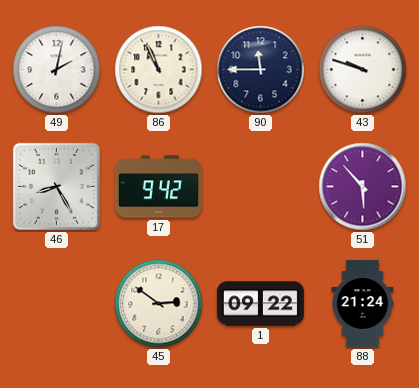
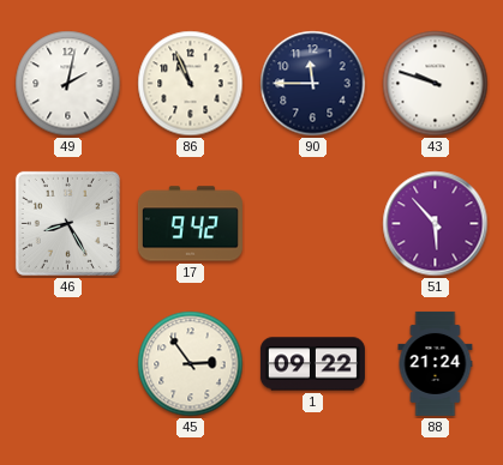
45: 2:51 -> 2:54 (191, 364)
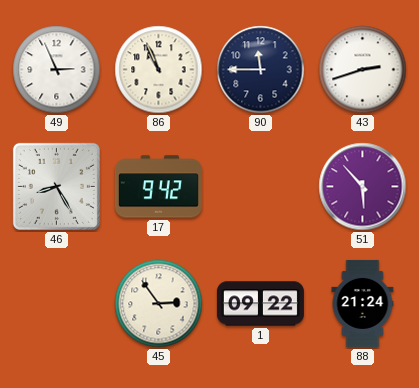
49: 2:02 -> 2:56 (57, 70)
43: 9:48 -> 2:42 (363, 70)
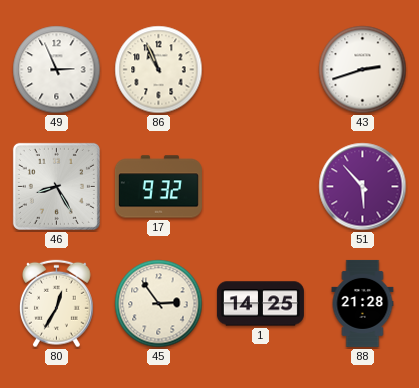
90: 11:45 -> none (261, 70)
17: 9:42 -> 9:32 (158, 187)
80: none -> 12:35 (56, 304)
1: 09:22 -> 14:25 (260, 304)
88: 21:24 -> 21:28 (363, 303)
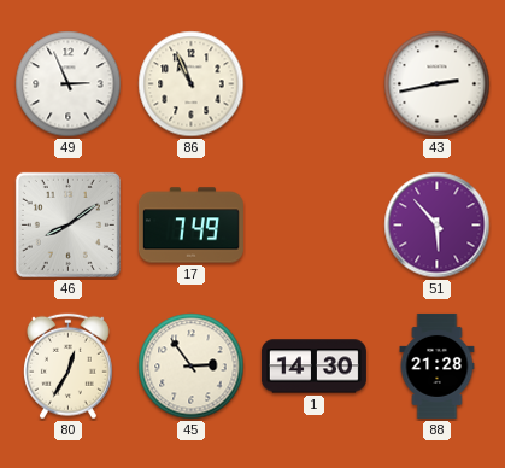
43: 2:42 -> 2:43 (438, 84)
46: 8:25 -> 8:09 (67, 224)
17: 9:32 -> 7:49 (190, 226)
1: 14:25 -> 14:30 (313, 367)
